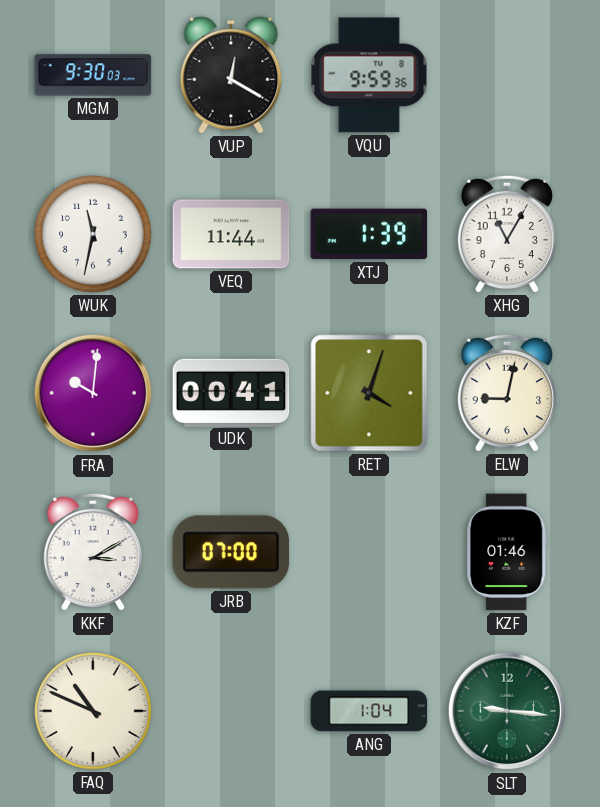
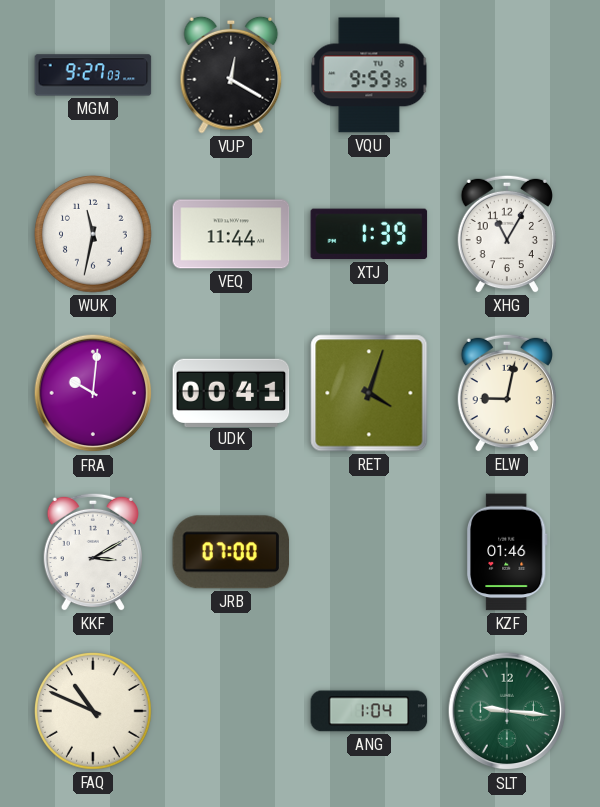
MGM: 9:30 -> 9:27 (93, 75)
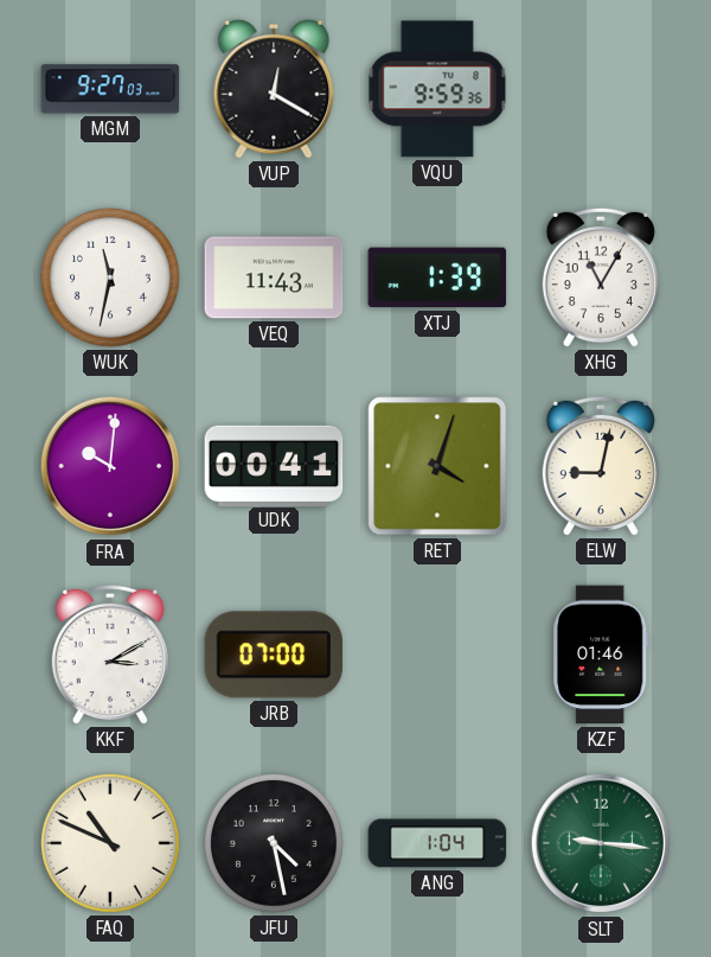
VEQ: 11:44 -> 11:43 (274, 277)
JFU: none -> 4:28 (275, 844)
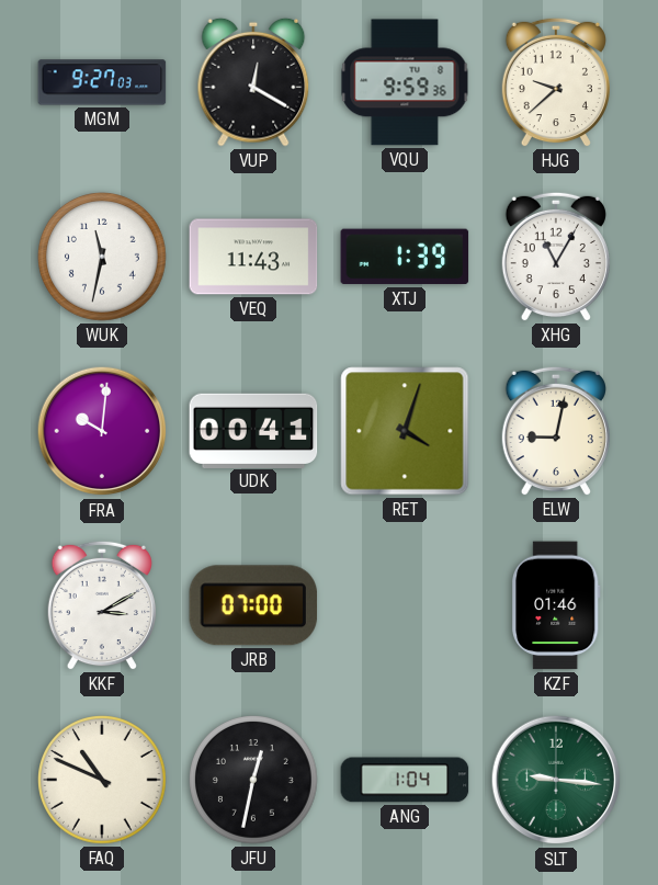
HJG: none -> 9:38 (556, 82)
JFU: 4:28 -> 12:32 (254, 781)
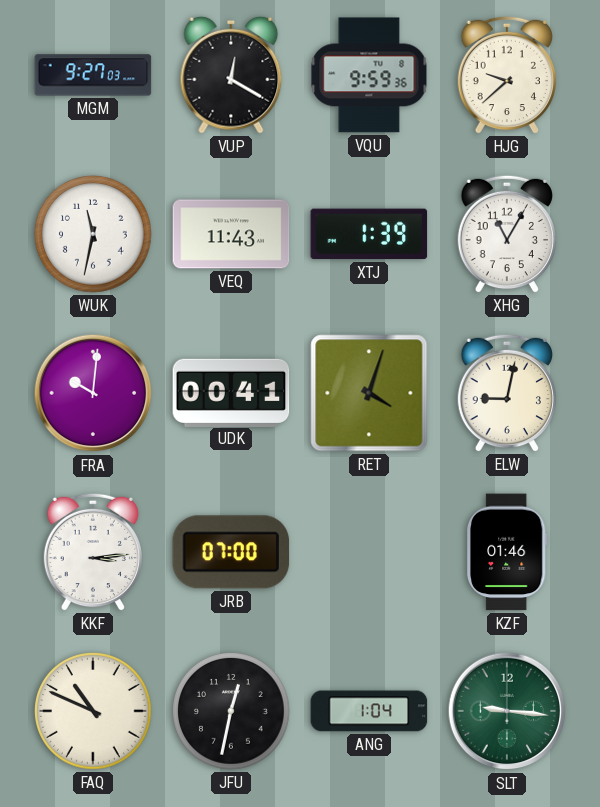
KKF: 3:10 -> 3:14 (93, 552)
